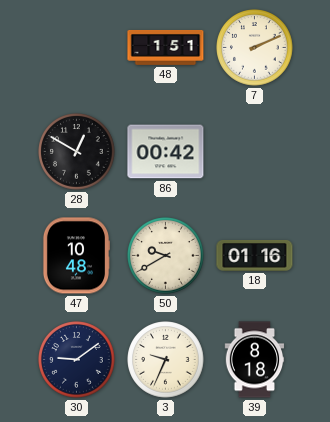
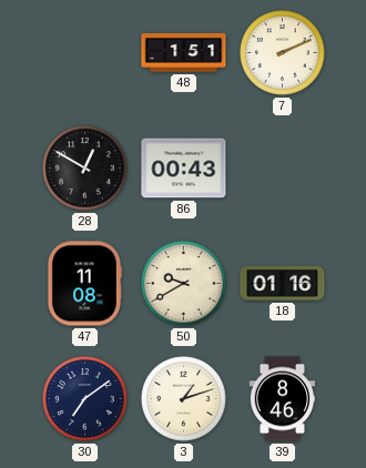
86: 00:42 -> 00:43 (184, 169)
47: 10:48 -> 11:08 (83, 284)
30: 9:09 -> 7:09 (85, 399)
3: 9:34 -> 1:12 (184, 399)
39: 8:18 -> 8:46 (283, 399)
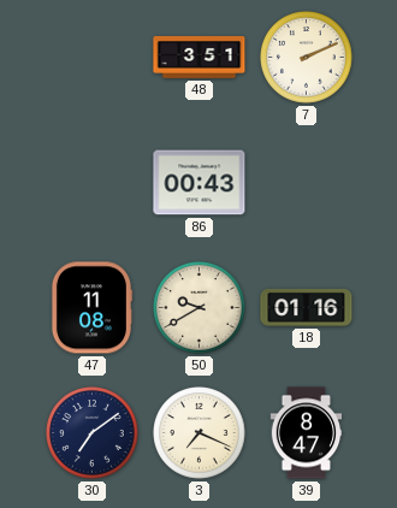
48: 1:51 -> 3:51 (200, 57)
28: 12:50 -> none (85, 169)
3: 1:12 -> 7:19 (200, 433)
39: 8:46 -> 8:47 (307, 433)
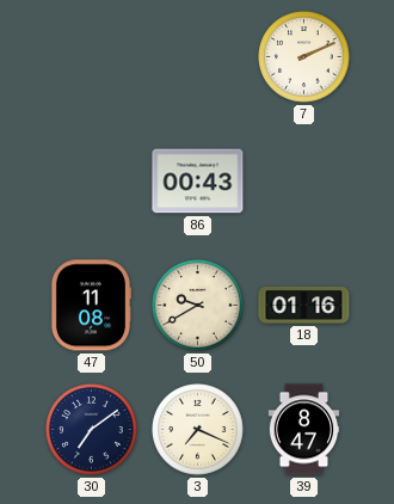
48: 3:51 -> none (200, 57)
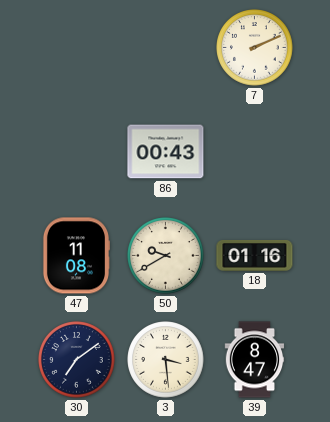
3: 7:19 -> 3:29 (166, 360)
